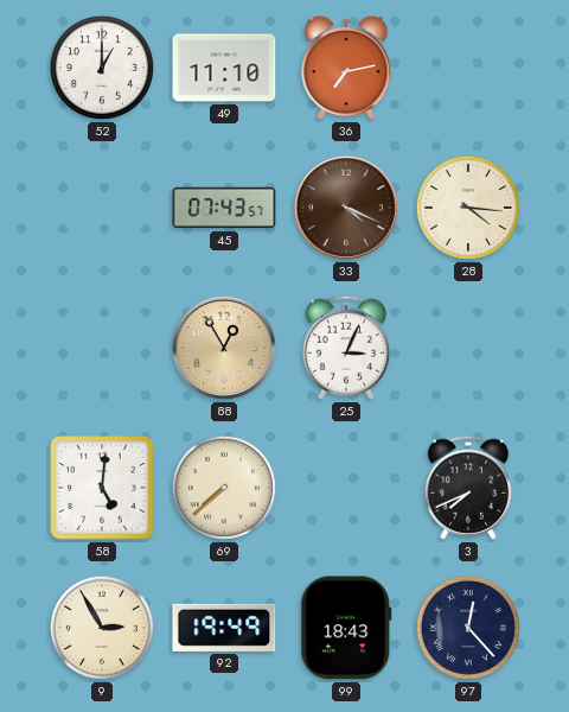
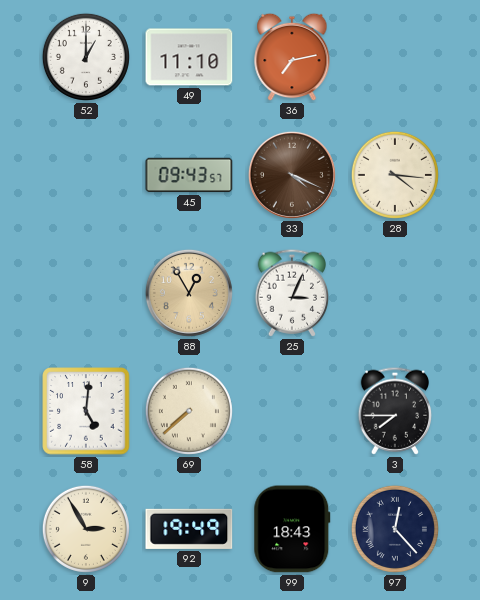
45: 07:43 -> 09:43 (189, 175)
3: 7:41 -> 7:45 (395, 411)
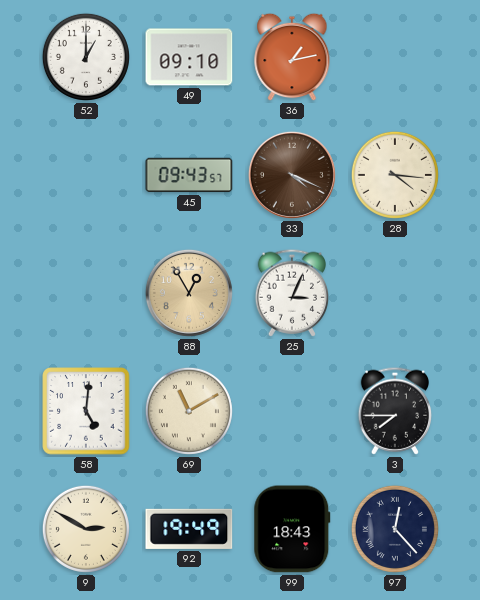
49: 11:10 -> 09:10 (189, 57)
36: 7:13 -> 1:13 (292, 57)
69: 7:38 -> 11:10 (189, 411)
9: 2:55 -> 2:50 (86, 529)
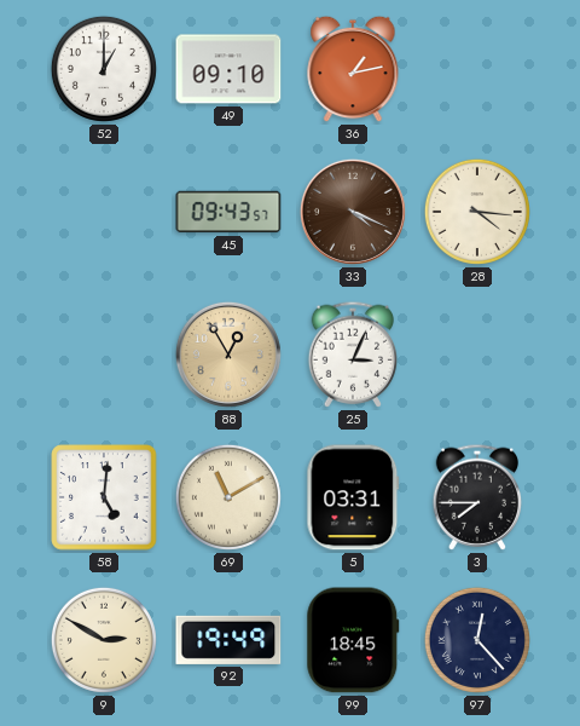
5: none -> 03:31 (353, 497)
99: 18:43 -> 18:45 (353, 640)
